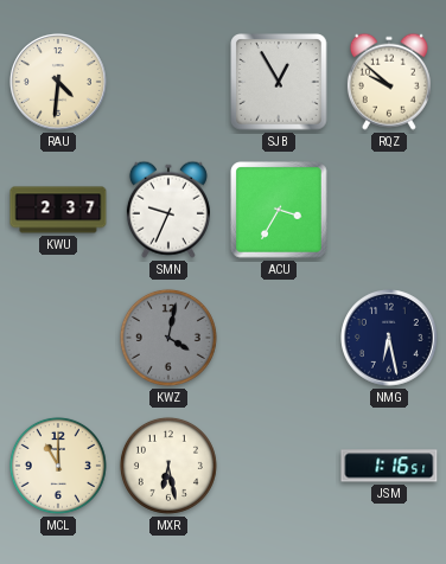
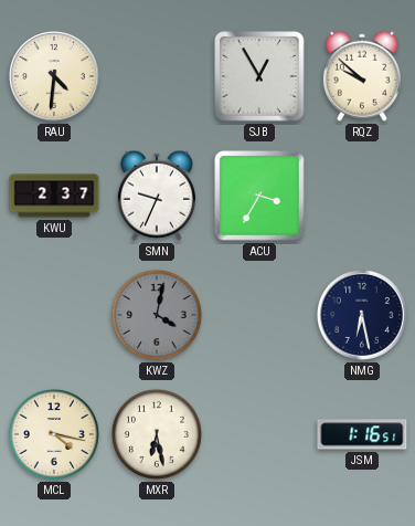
MCL: 11:00 -> 4:17 (54, 434)
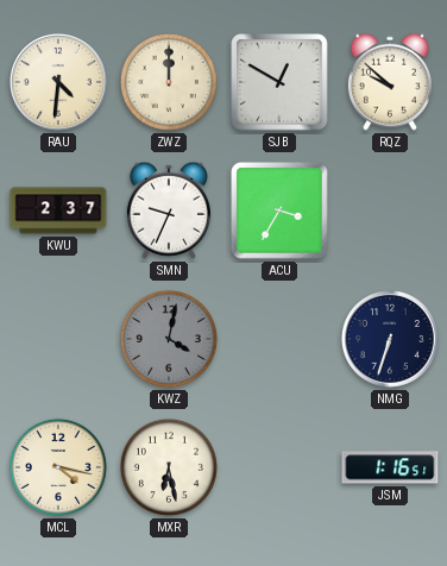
ZWZ: none -> 12:00 (169, 82)
SJB: 12:55 -> 12:50 (279, 82)
NMG: 6:28 -> 6:33 (391, 340)
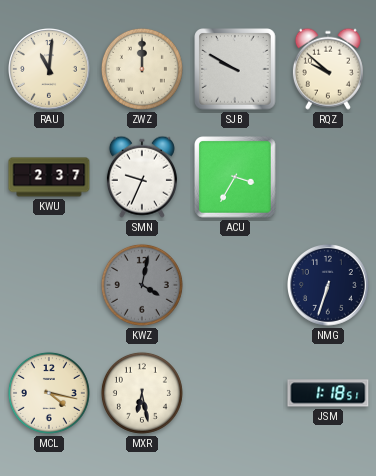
RAU: 4:31 -> 11:01 (50, 70)
SJB: 12:50 -> 9:50 (235, 69)
JSM: 1:16 -> 1:18 (328, 393)
